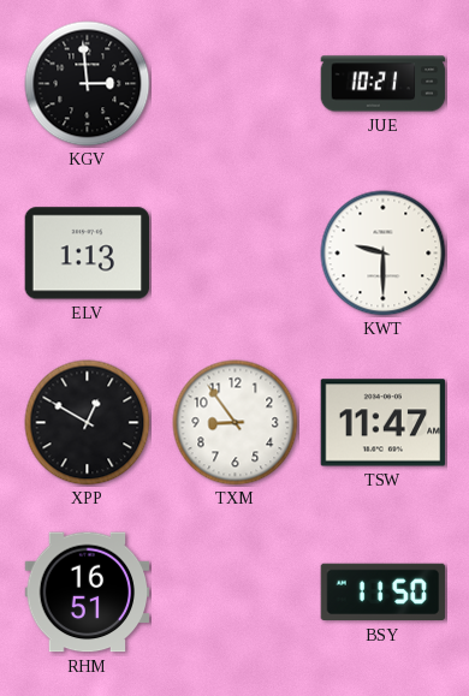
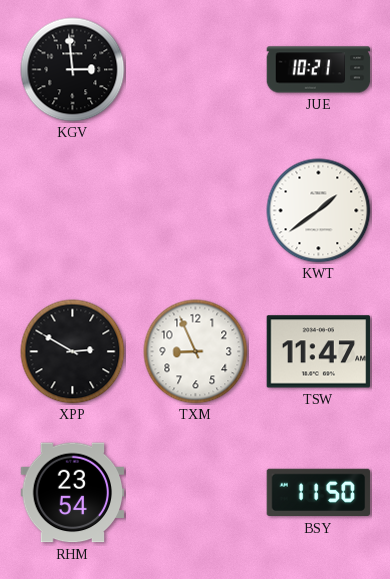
ELV: 1:13 -> none (88, 254)
KWT: 9:30 -> 1:39 (319, 211)
XPP: 12:50 -> 2:50 (73, 352)
TXM: 8:54 -> 8:56 (196, 352)
RHM: 16:51 -> 23:54 (73, 493)
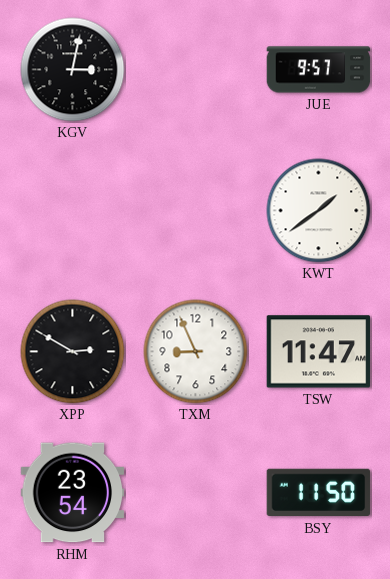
KGV: 2:59 -> 3:02 (73, 70)
JUE: 10:21 -> 9:57 (319, 70)
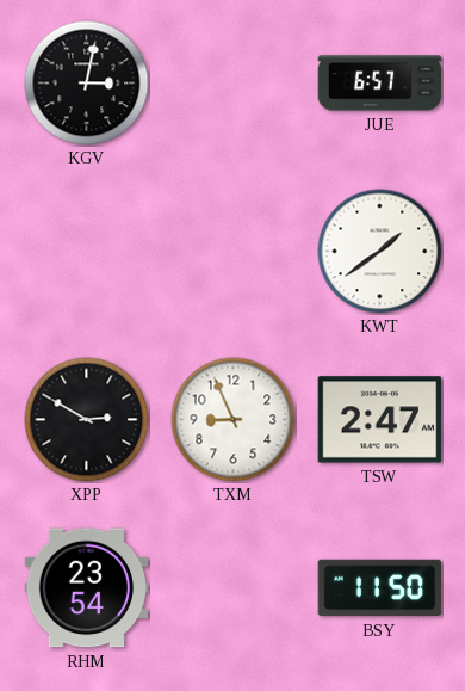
JUE: 9:57 -> 6:57 (380, 84)
TSW: 11:47 -> 2:47 (380, 420)
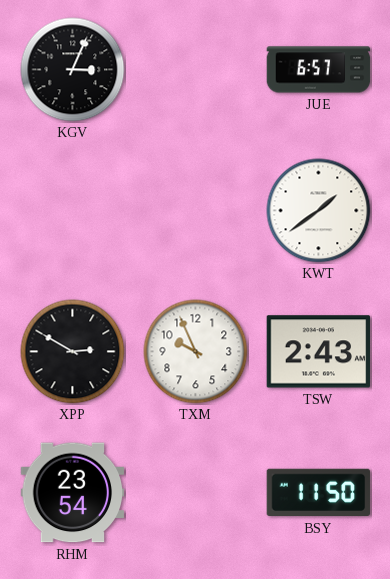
KGV: 3:02 -> 3:04 (73, 70)
TXM: 8:56 -> 9:56 (196, 352)
TSW: 2:47 -> 2:43 (319, 352)
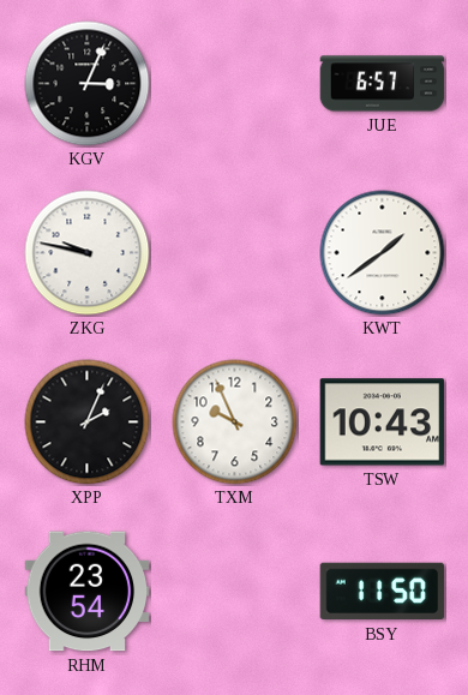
ZKG: none -> 9:47 (88, 253)
XPP: 2:50 -> 2:04 (88, 423)
TSW: 2:43 -> 10:43 (383, 423)
